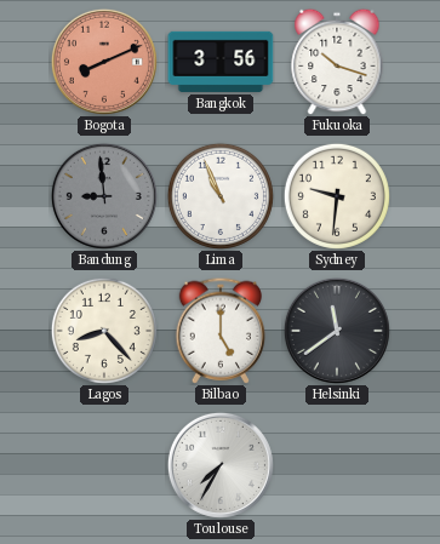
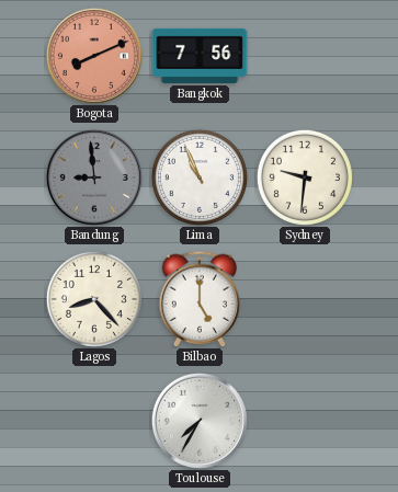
Bangkok: 3:56 -> 7:56 (200, 56)
Fukuoka: 10:18 -> none (337, 62)
Helsinki: 11:39 -> none (337, 331)
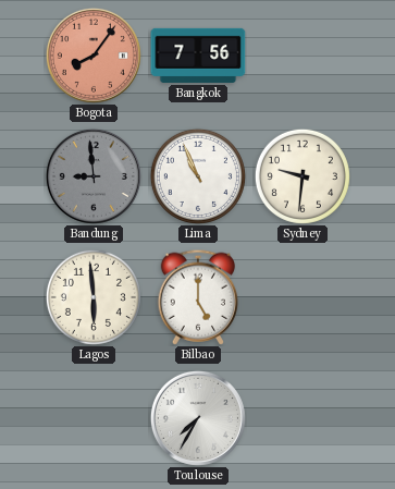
Bogota: 8:11 -> 8:06 (94, 56)
Lagos: 8:23 -> 5:59 (94, 297)
